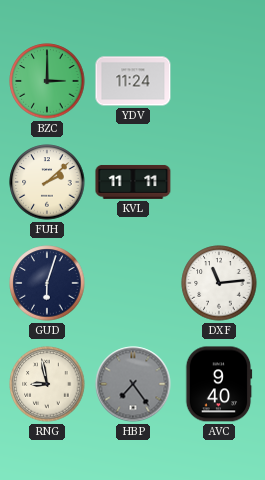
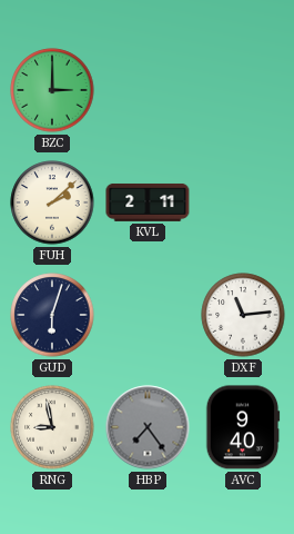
YDV: 11:24 -> none (133, 81)
KVL: 11:11 -> 2:11 (148, 202)
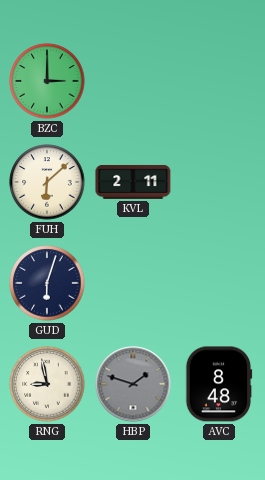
FUH: 2:08 -> 6:08 (47, 182)
DXF: 11:14 -> none (243, 315)
HBP: 7:24 -> 1:48 (133, 384)
AVC: 9:40 -> 8:48 (219, 384)
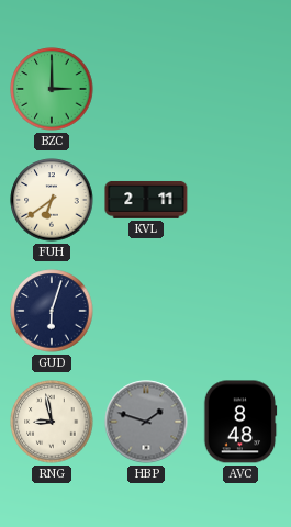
FUH: 6:08 -> 6:39 (52, 200)
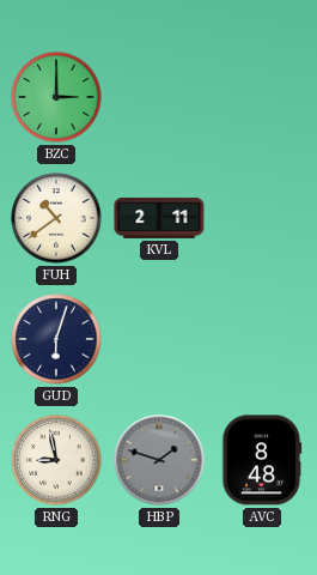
FUH: 6:39 -> 10:39 (56, 218)
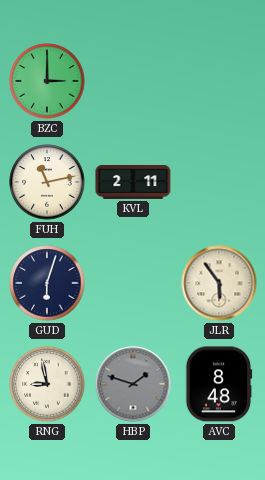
FUH: 10:39 -> 11:13 (47, 182)
JLR: none -> 5:54 (219, 283)
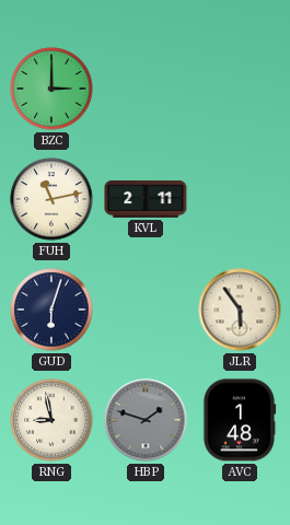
AVC: 8:48 -> 1:48 (240, 420)
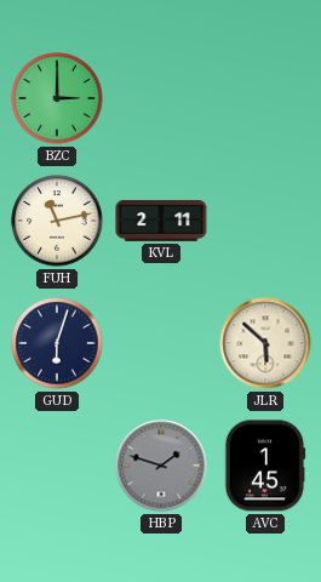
JLR: 5:54 -> 5:52 (265, 343)
RNG: 8:58 -> none (51, 420)
AVC: 1:48 -> 1:45 (265, 466)
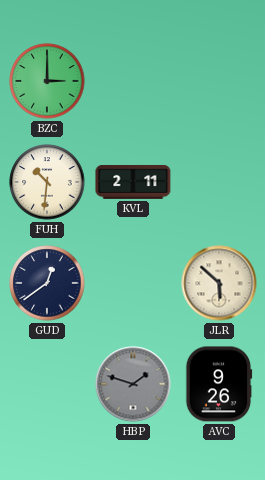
FUH: 11:13 -> 10:31 (47, 182)
GUD: 6:03 -> 12:39 (47, 283)
AVC: 1:45 -> 9:26 (219, 384)
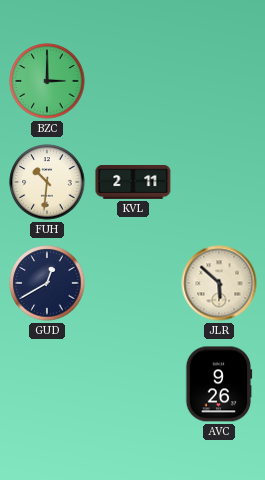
GUD: 12:39 -> 12:40 (47, 283)
HBP: 1:48 -> none (133, 384)
